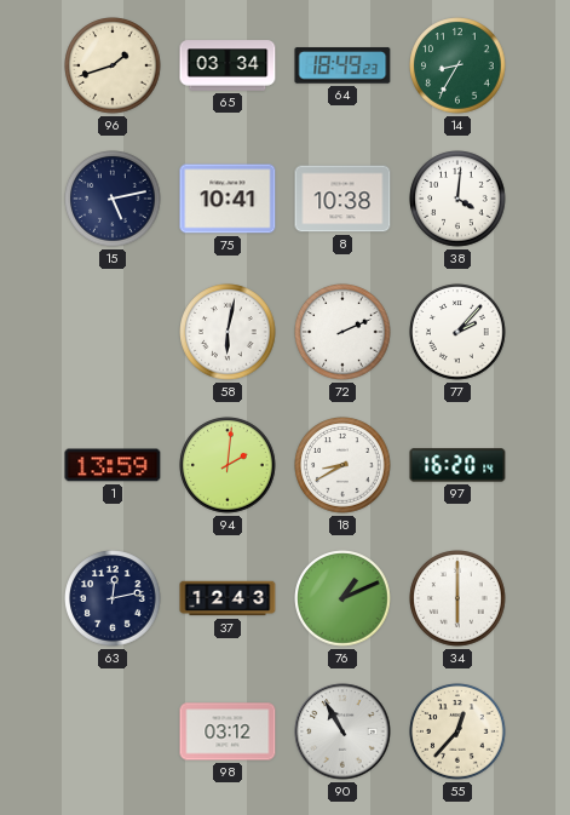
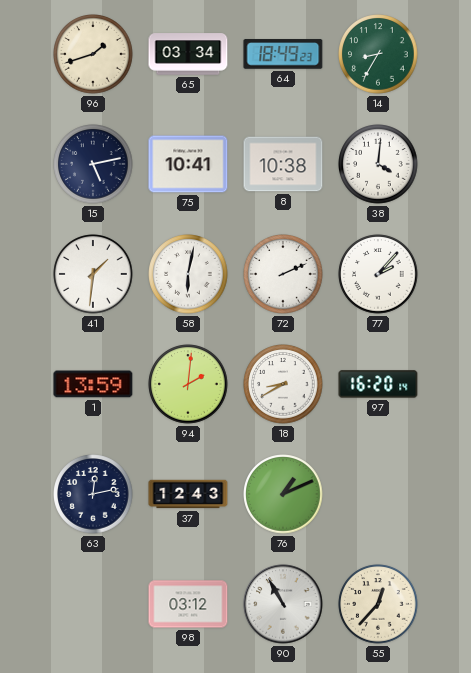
41: none -> 1:31 (93, 274)
34: 6:00 -> none (457, 598)
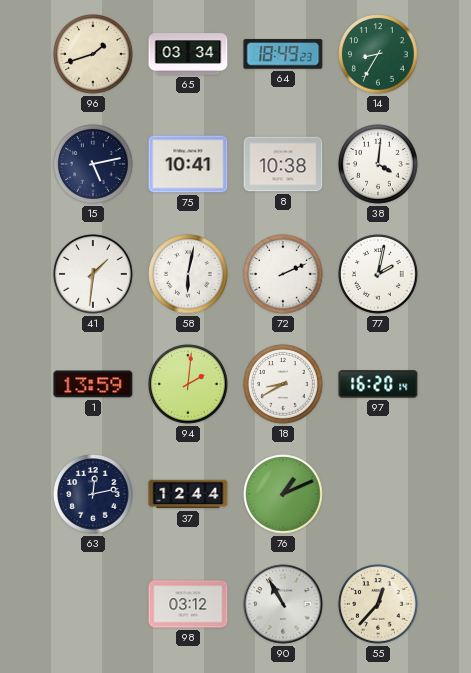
77: 2:07 -> 2:02 (378, 274)
37: 12:43 -> 12:44 (188, 494)
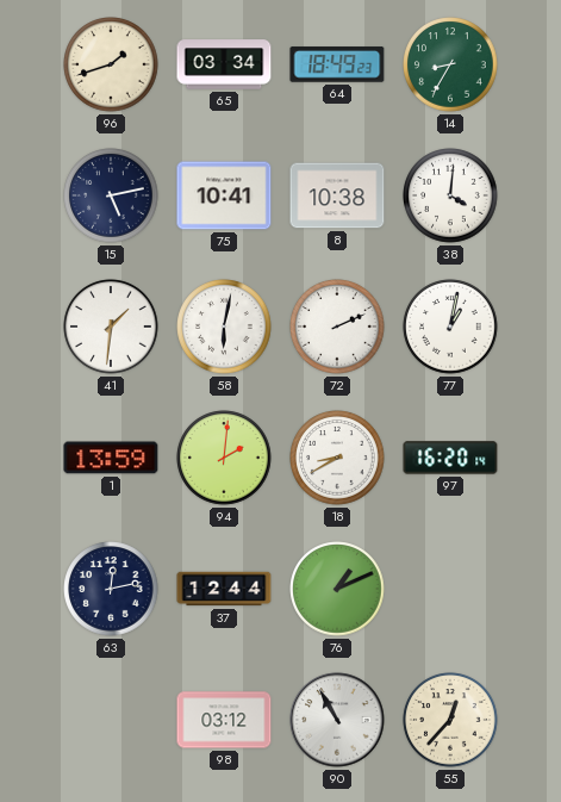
77: 2:02 -> 1:02 (450, 327)
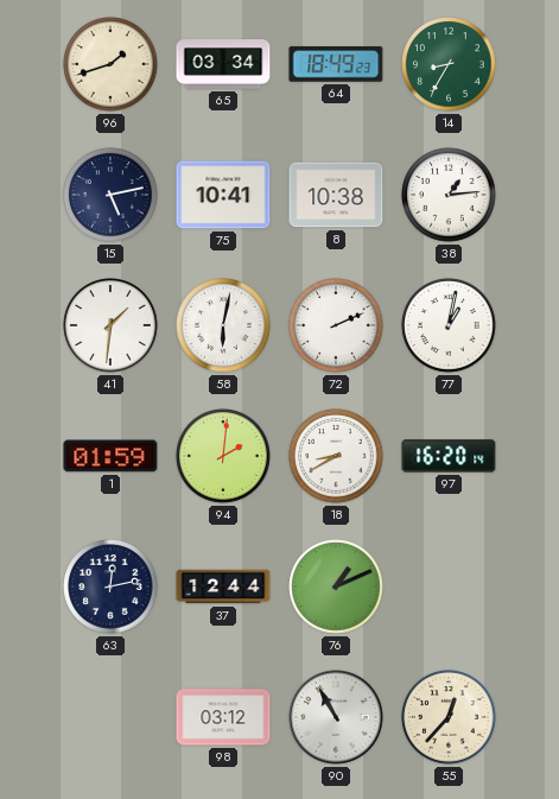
38: 4:01 -> 1:14 (449, 195)
1: 13:59 -> 01:59 (110, 456)
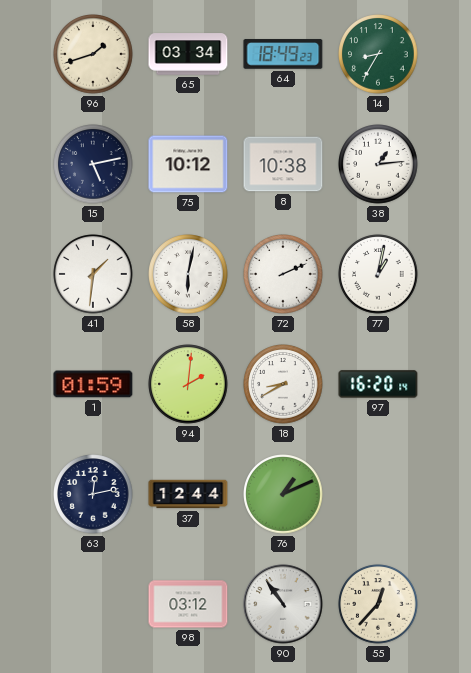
75: 10:41 -> 10:12 (188, 164)
90: 10:55 -> 10:54 (283, 604)
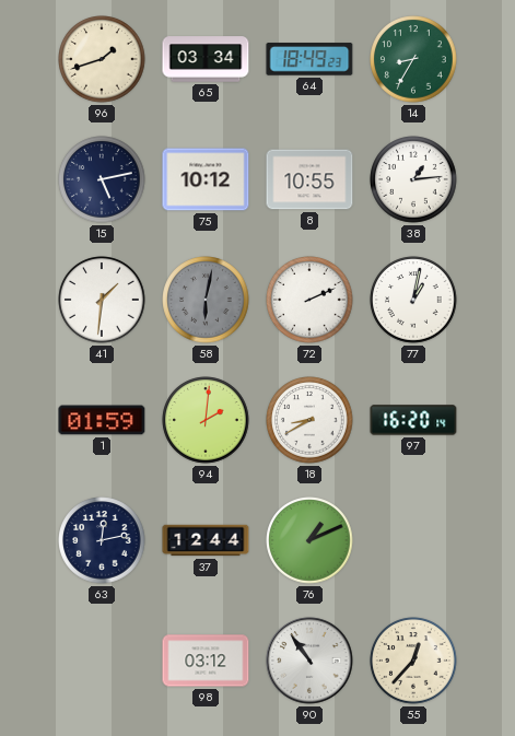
8: 10:38 -> 10:55 (309, 179)
58 dial: white -> grey (206, 300)
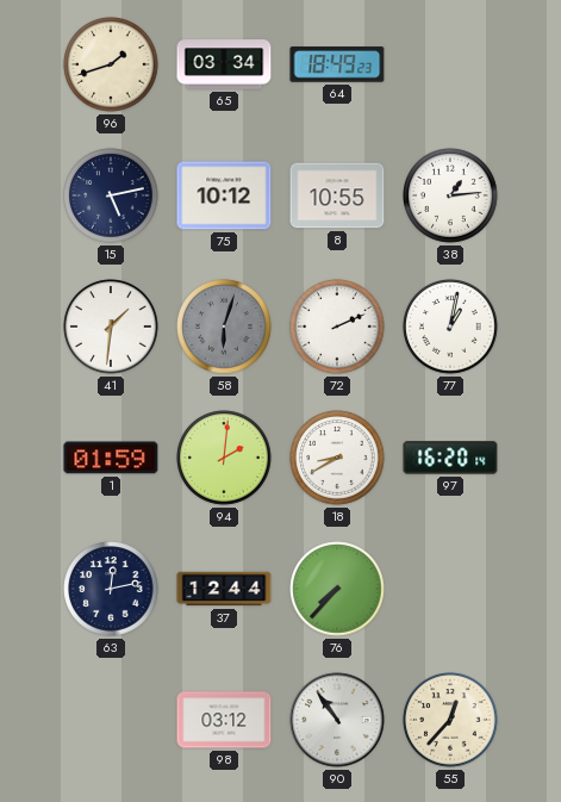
14: 8:35 -> none (413, 59)
58: 6:02 -> 6:03 (224, 327)
76: 1:11 -> 7:37 (337, 589)
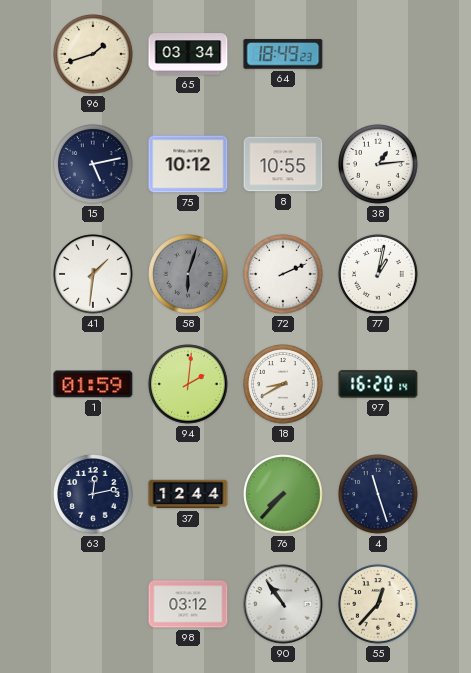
4: none -> 11:27 (378, 494)
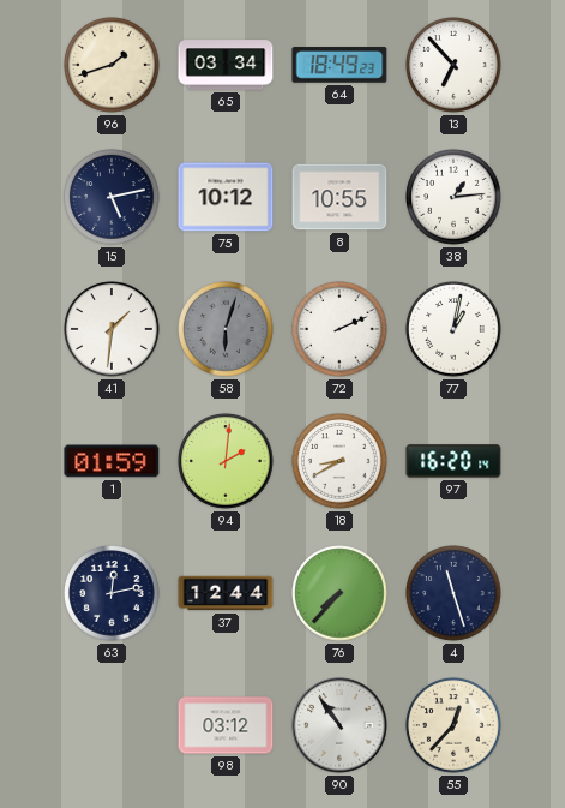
13: none -> 6:53 (453, 65)
